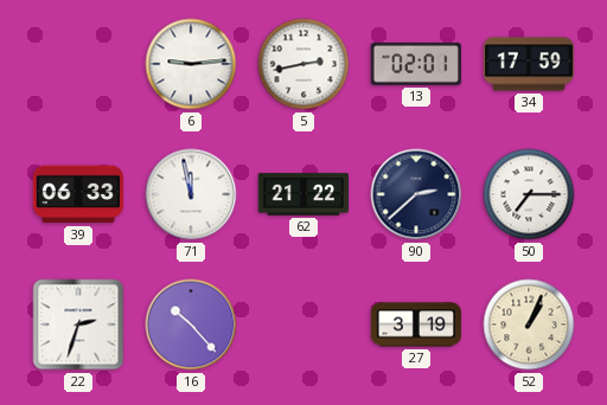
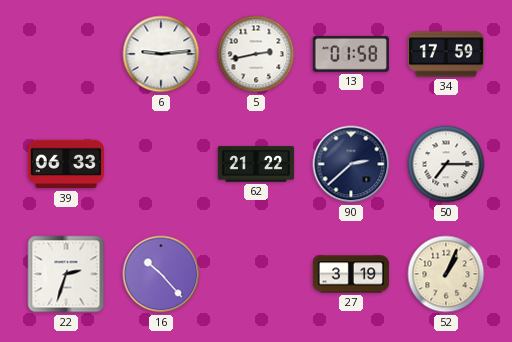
13: 02:01 -> 01:58 (351, 54)
71: 11:58 -> none (191, 194)
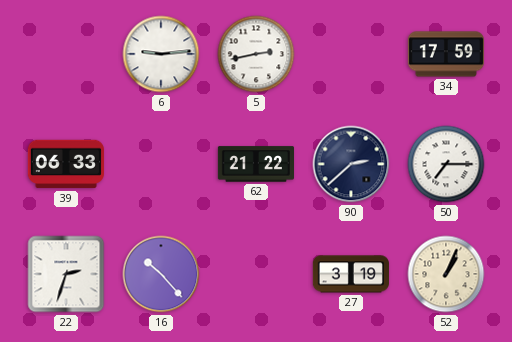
13: 01:58 -> none (351, 54)
